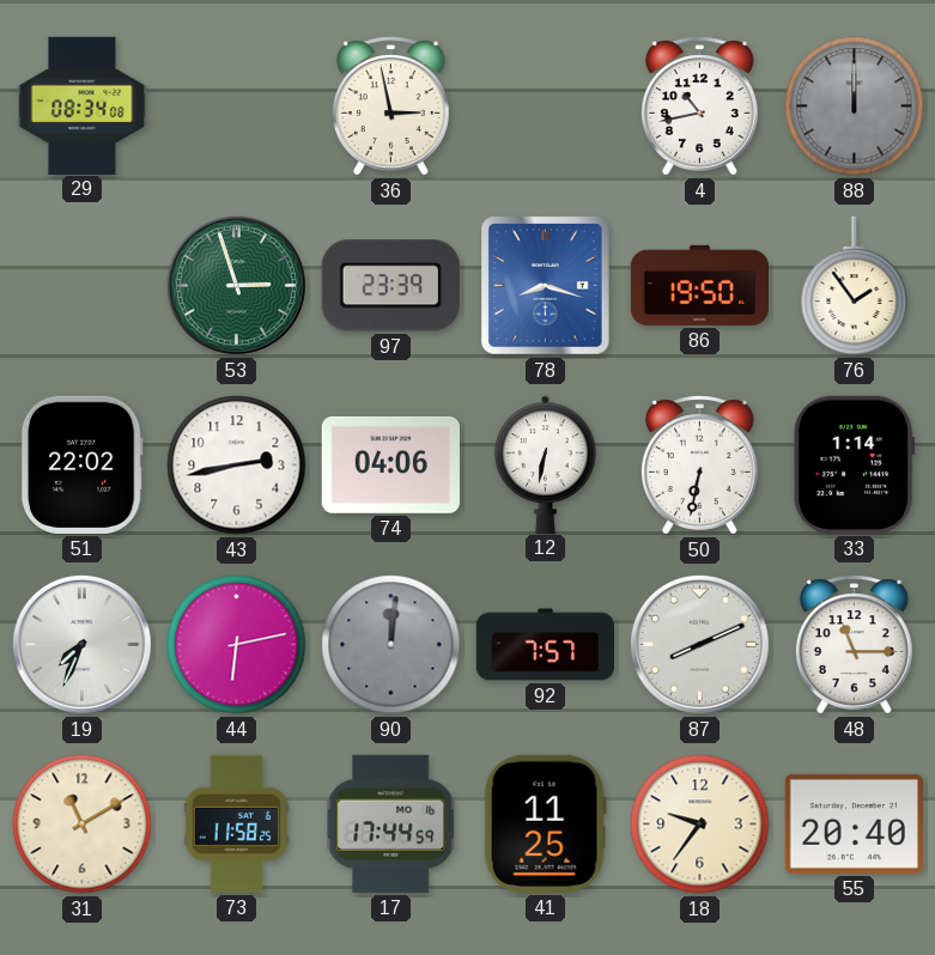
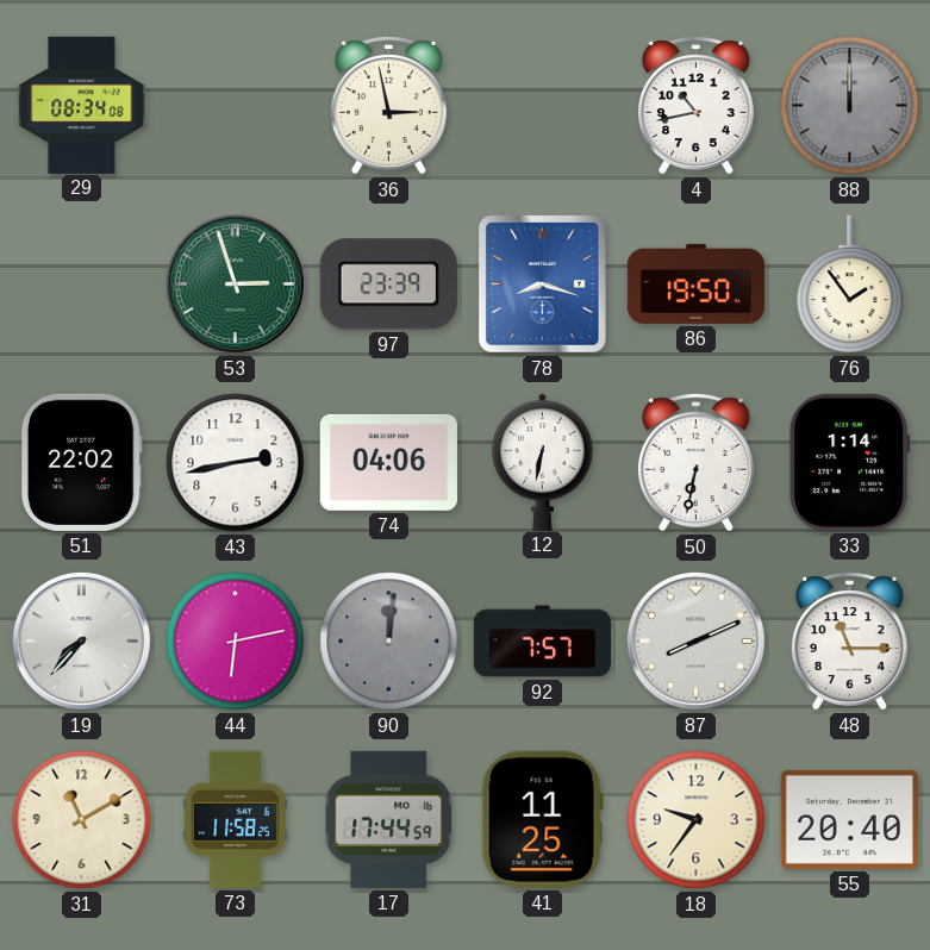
19: 7:34 -> 7:37 (81, 640)
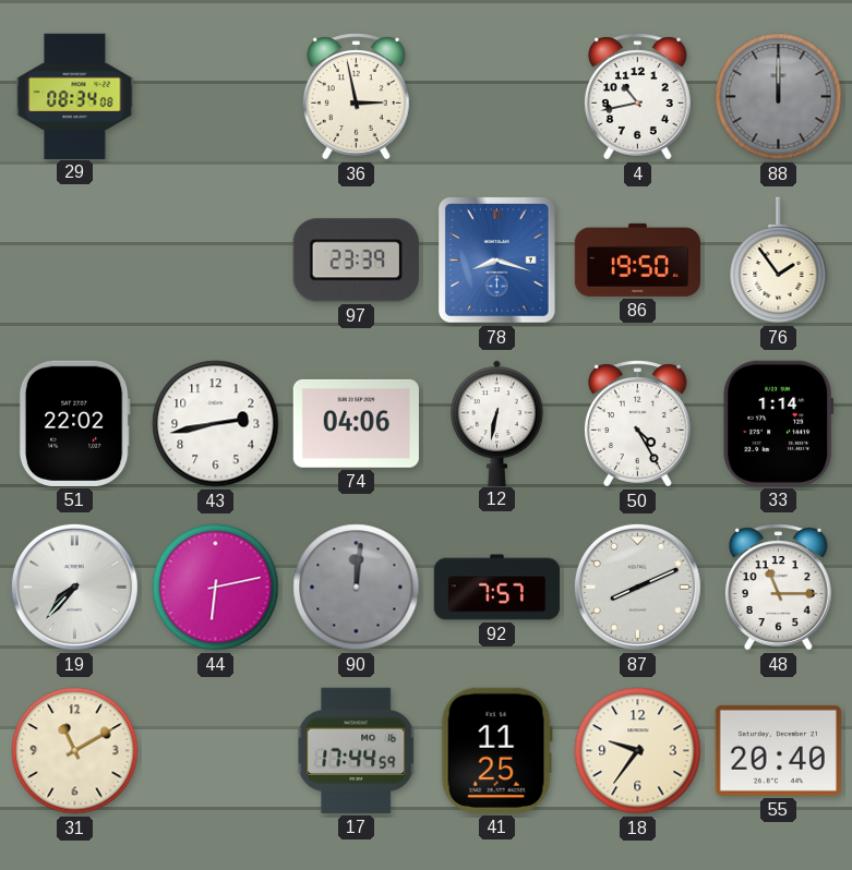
53: 2:57 -> none (235, 283)
50: 6:32 -> 4:25 (637, 424)
73: 11:58 -> none (235, 819)
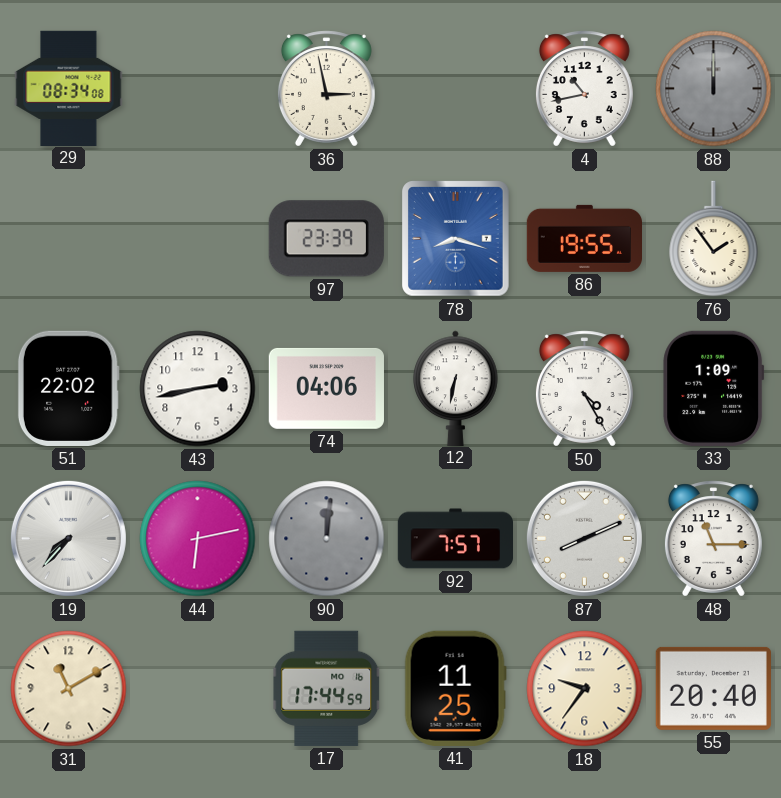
86: 19:50 -> 19:55 (584, 238)
33: 1:14 -> 1:09 (714, 388)
